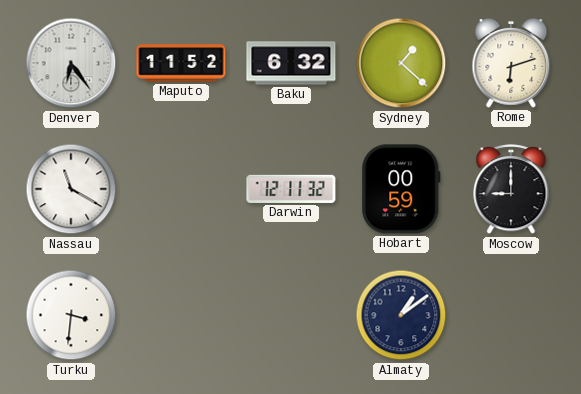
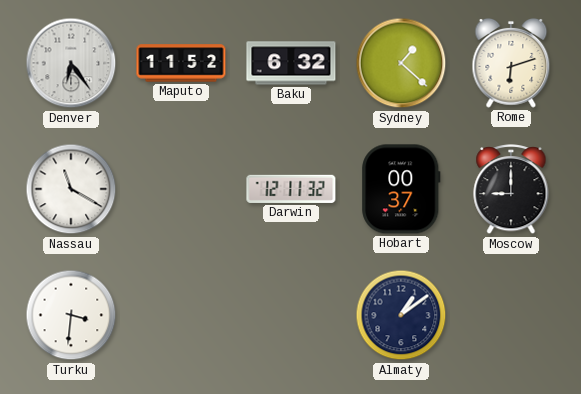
Hobart: 00:59 -> 00:37 (401, 189)
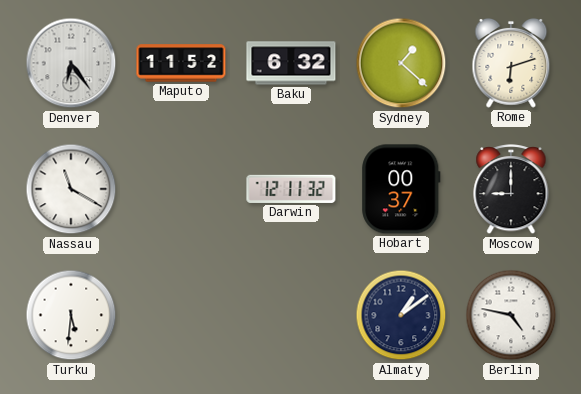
Turku: 3:31 -> 5:31 (71, 315)
Berlin: none -> 4:47 (511, 315)
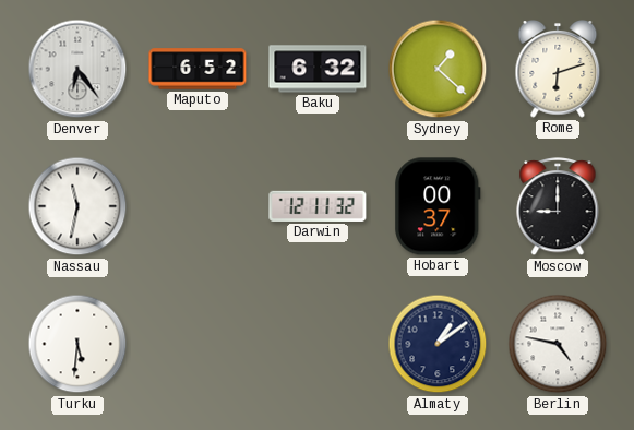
Maputo: 11:52 -> 6:52 (198, 69)
Nassau: 11:20 -> 11:32 (77, 206)
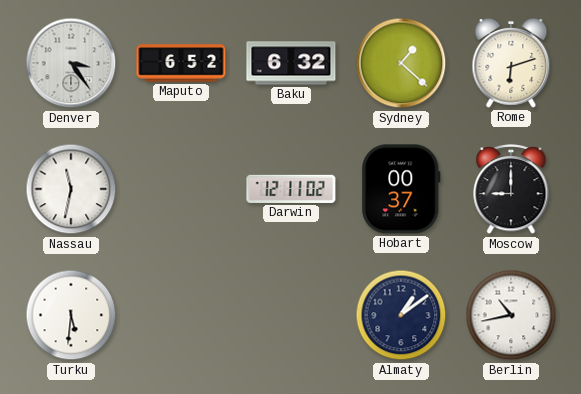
Denver: 6:24 -> 3:24 (71, 63)
Darwin: 12:11:32 -> 12:11:02 (291, 189)
Berlin: 4:47 -> 10:43 (511, 315)
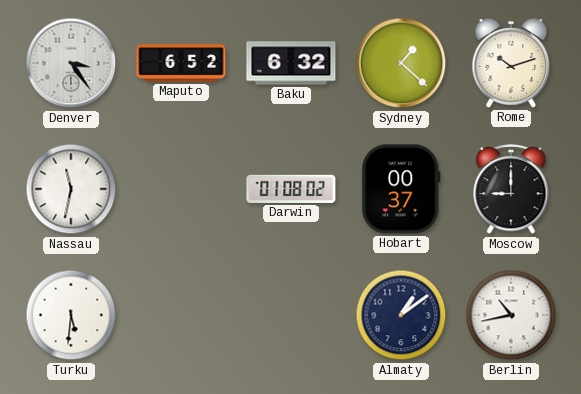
Rome: 6:12 -> 10:12 (511, 64)
Darwin: 12:11 -> 01:08 (291, 189)
